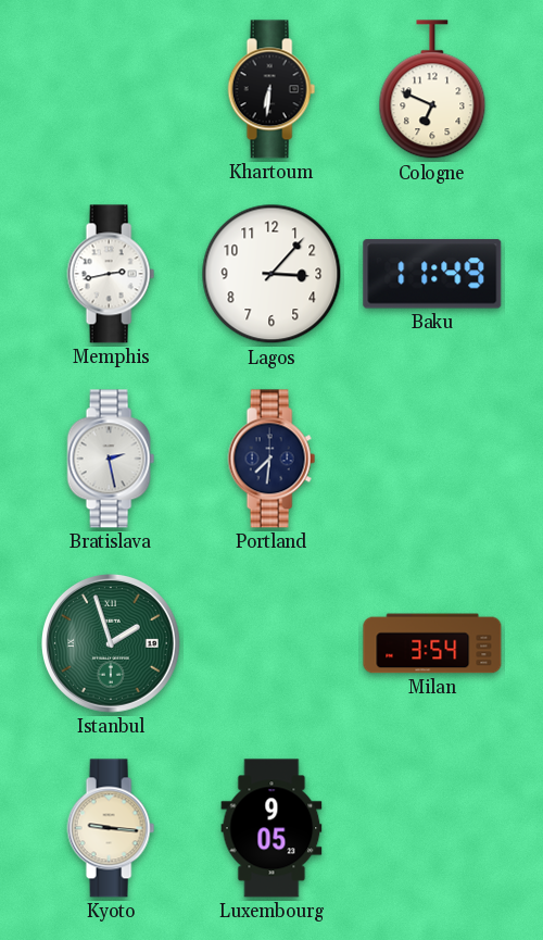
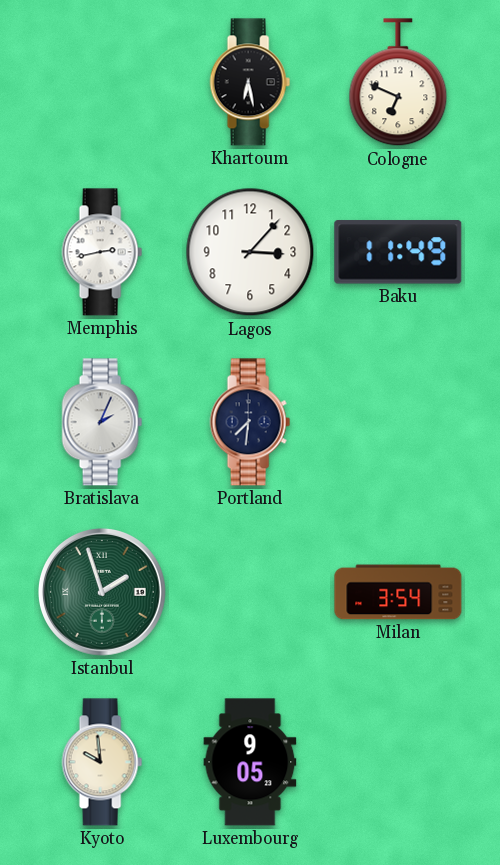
Khartoum: 6:31 -> 6:28 (250, 82)
Bratislava: 2:28 -> 2:04 (102, 422)
Kyoto: 9:16 -> 9:59 (102, 762)
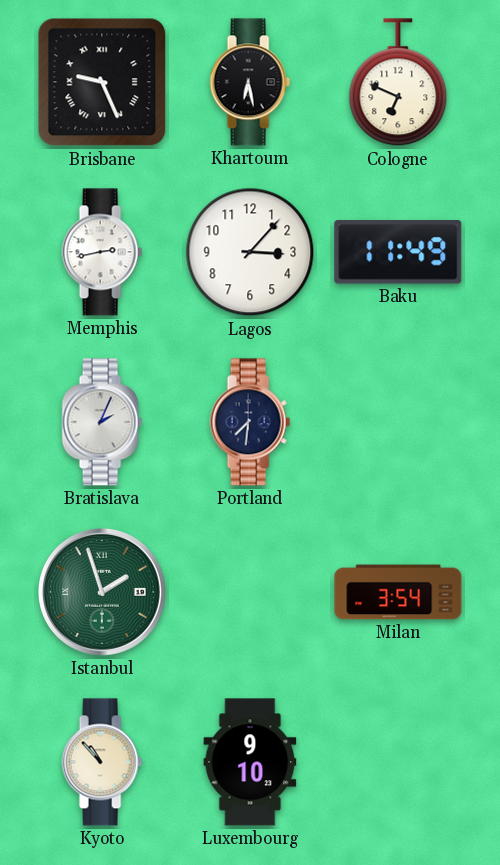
Brisbane: none -> 9:26 (102, 82)
Kyoto: 9:59 -> 10:53 (102, 762)
Luxembourg: 9:05 -> 9:10 (250, 762)
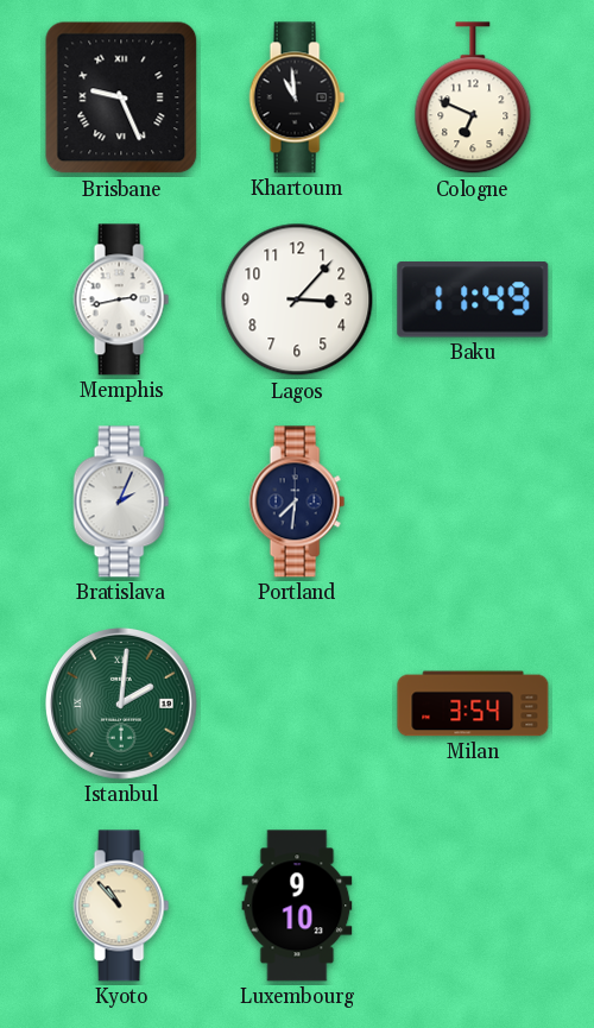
Khartoum: 6:28 -> 10:59 (297, 97)
Istanbul: 1:57 -> 2:01 (121, 704)
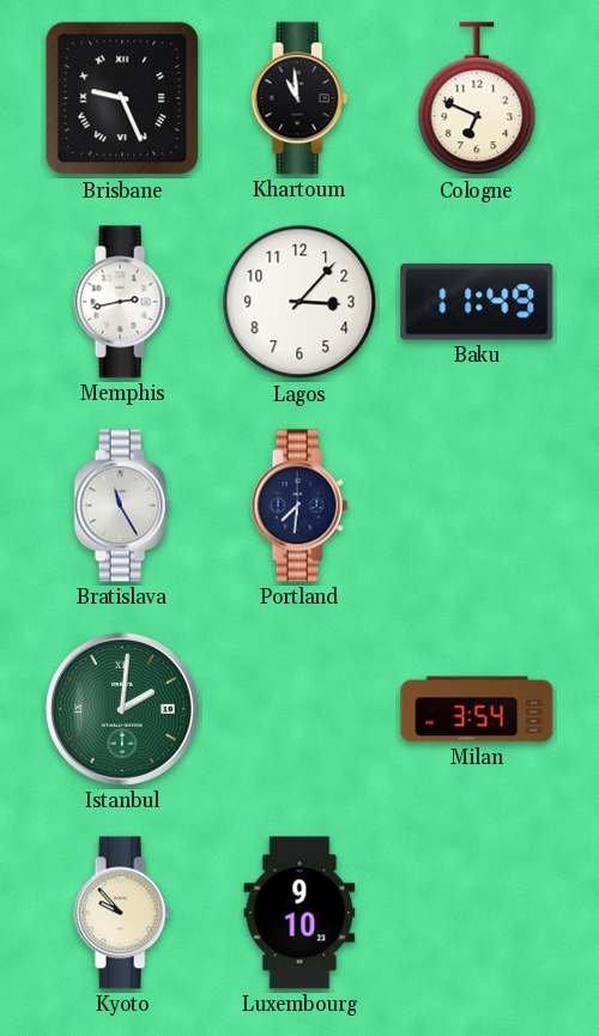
Bratislava: 2:04 -> 11:25 (122, 505)
Kyoto: 10:53 -> 9:53 (122, 913)
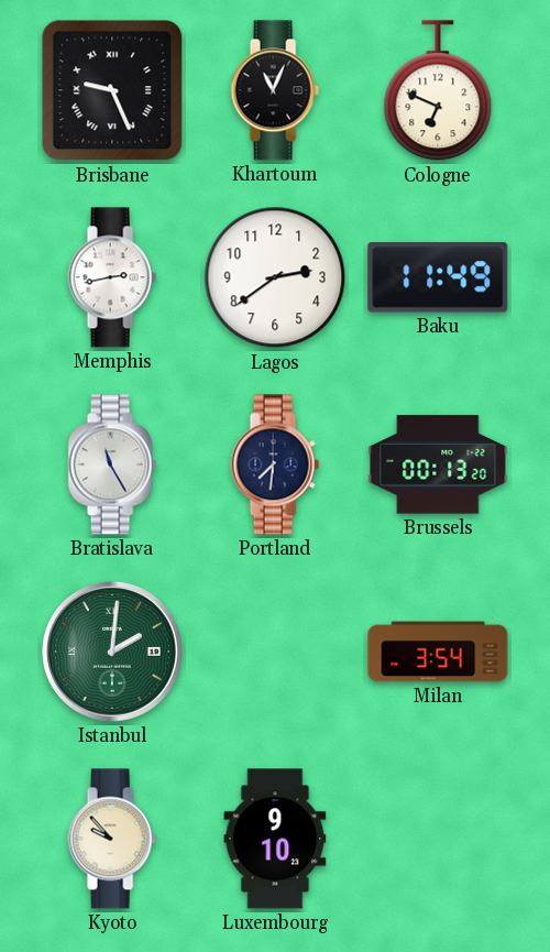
Khartoum: 10:59 -> 11:04 (275, 90)
Lagos: 3:07 -> 2:39 (275, 277)
Brussels: none -> 00:13 (438, 464)
